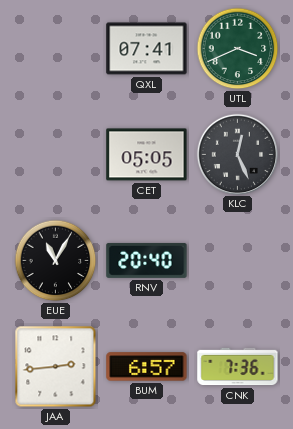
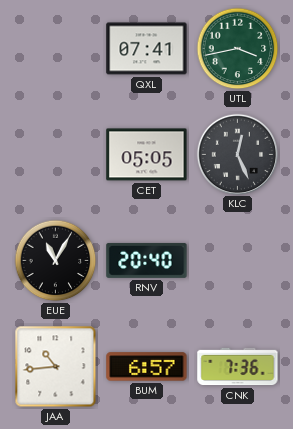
UTL: 3:41 -> 3:43 (238, 49)
JAA: 2:44 -> 10:44 (56, 367)
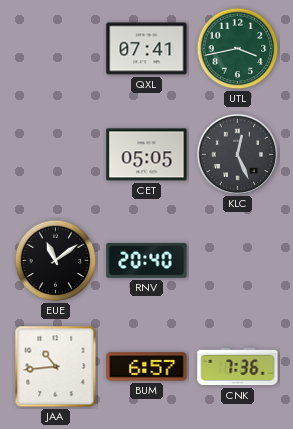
EUE: 11:05 -> 11:09 (56, 261)
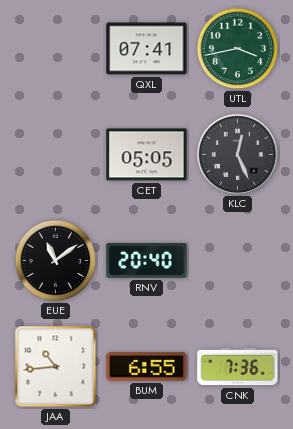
BUM: 6:57 -> 6:55 (147, 367)
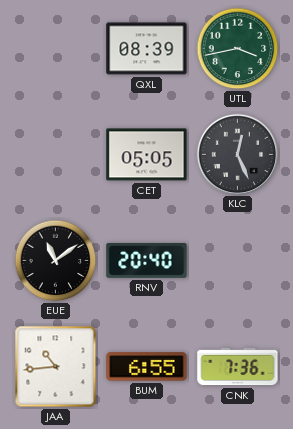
QXL: 07:41 -> 08:39 (147, 49)
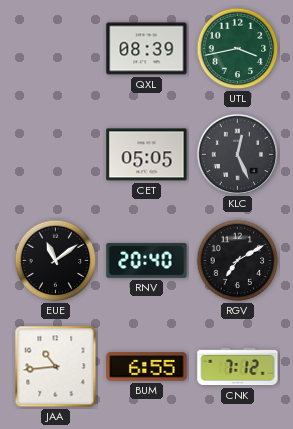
RGV: none -> 7:10 (238, 261)
CNK: 7:36 -> 7:12 (238, 367)
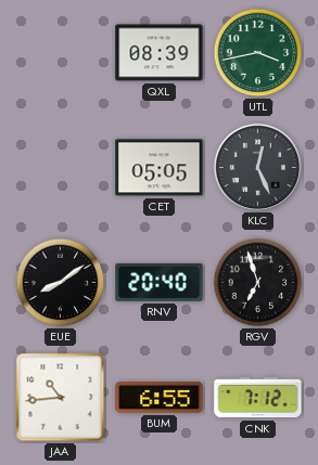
EUE: 11:09 -> 8:09 (61, 283)
RGV: 7:10 -> 6:57 (258, 283)
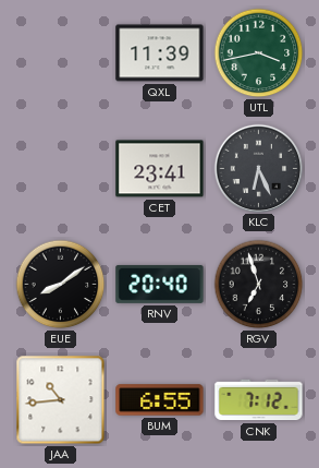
QXL: 08:39 -> 11:39 (160, 53)
CET: 05:05 -> 23:41 (160, 169)
KLC: 12:26 -> 6:26 (258, 168)
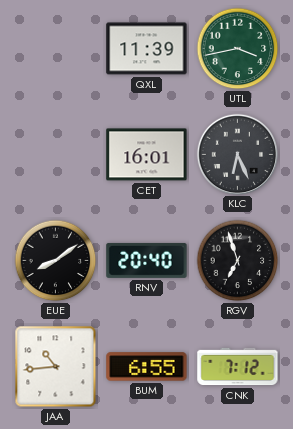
CET: 23:41 -> 16:01 (147, 155)
